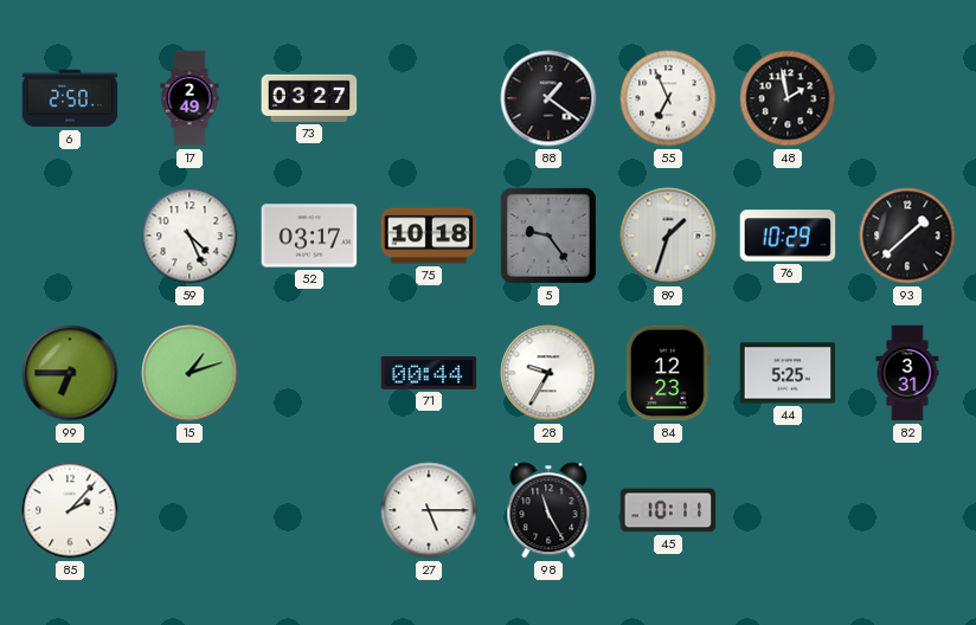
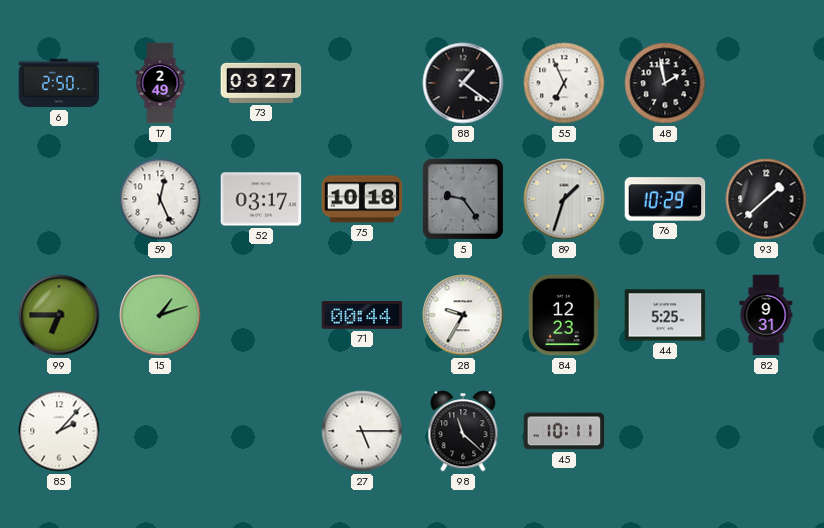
59: 4:26 -> 12:26 (160, 199)
82: 3:31 -> 9:31 (766, 315)
98: 11:25 -> 11:22 (463, 431)
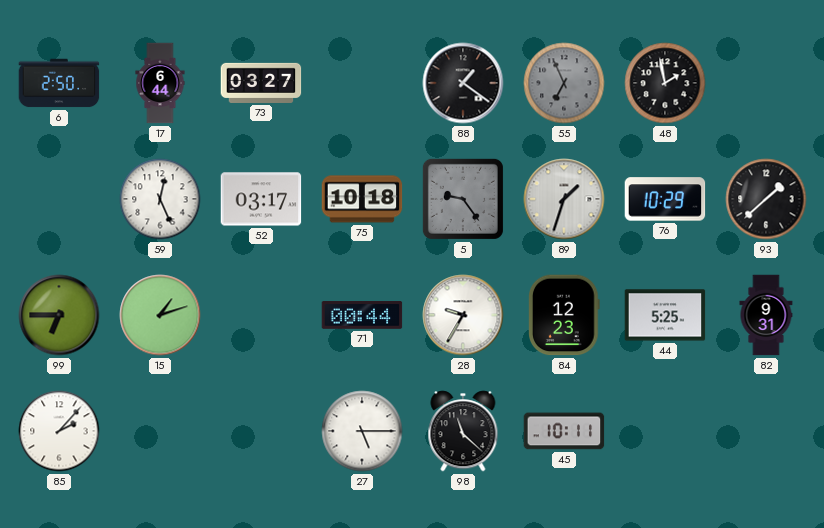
17: 2:49 -> 6:44 (160, 83)
55 dial: white -> grey (564, 83)
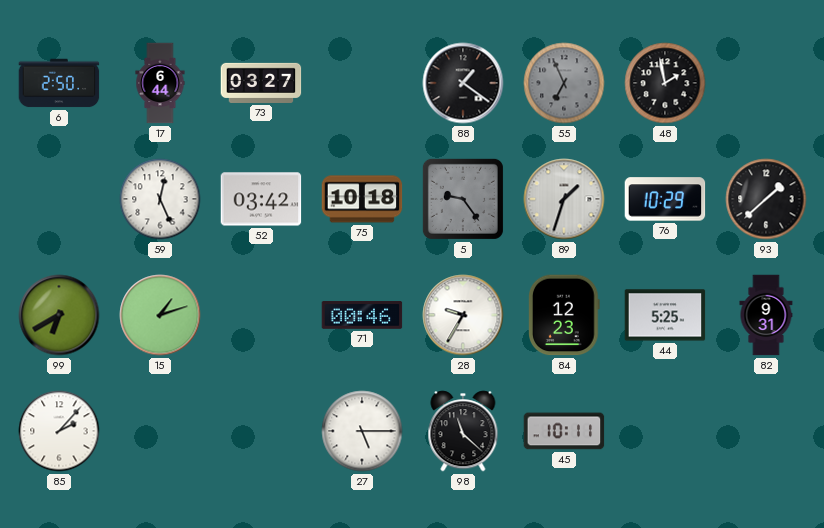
52: 03:17 -> 03:42 (261, 199)
99: 6:45 -> 6:40 (59, 315)
71: 00:44 -> 00:46 (362, 316)
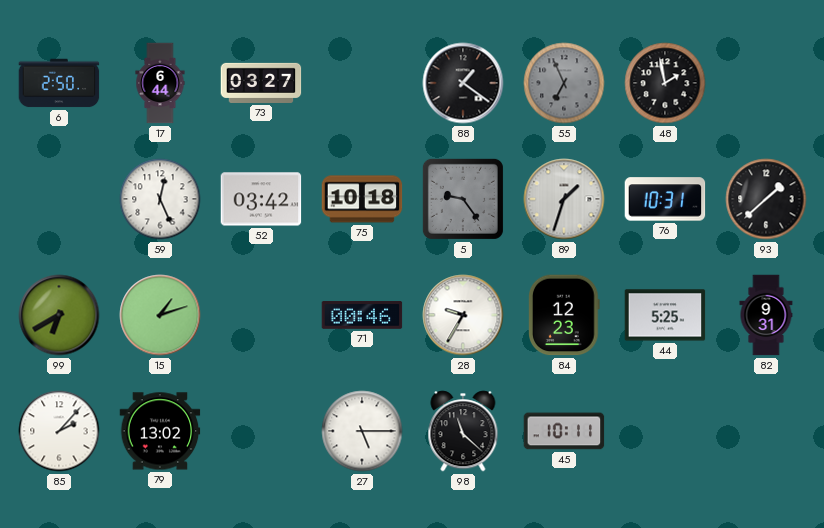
76: 10:29 -> 10:31 (665, 199)
79: none -> 13:02 (160, 431)
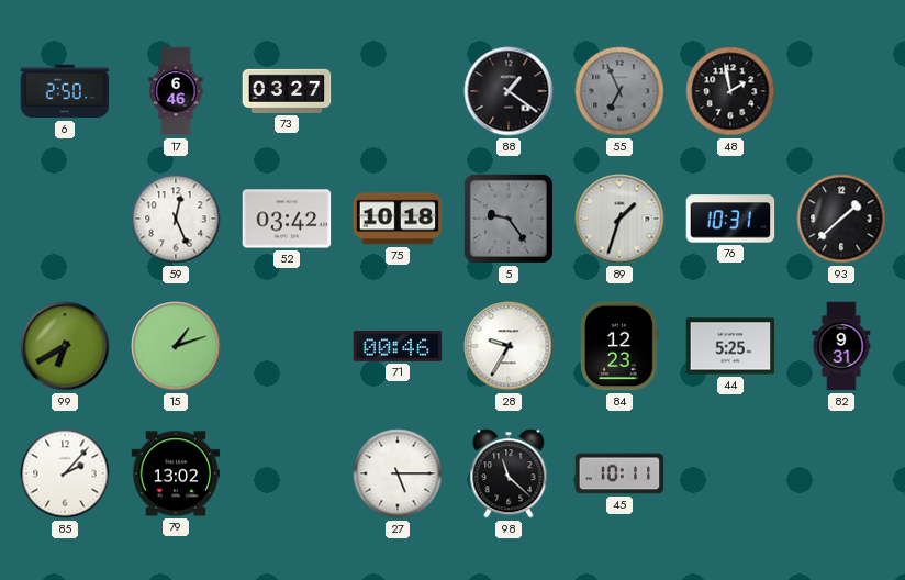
17: 6:44 -> 6:46 (176, 91)
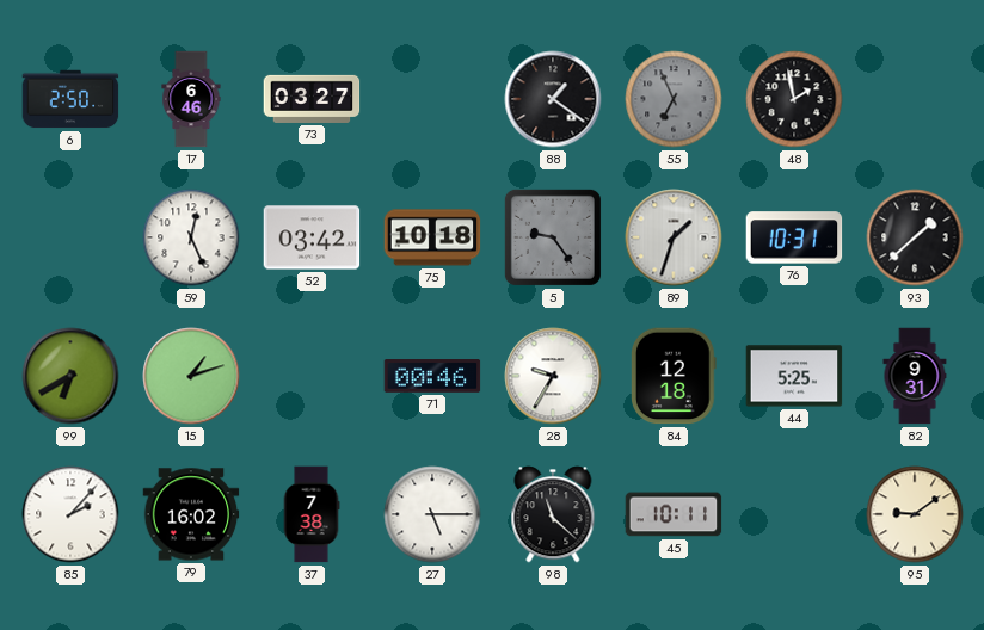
84: 12:23 -> 12:18 (675, 376)
79: 13:02 -> 16:02 (191, 514)
37: none -> 7:38 (312, 514)
95: none -> 9:09 (915, 514)
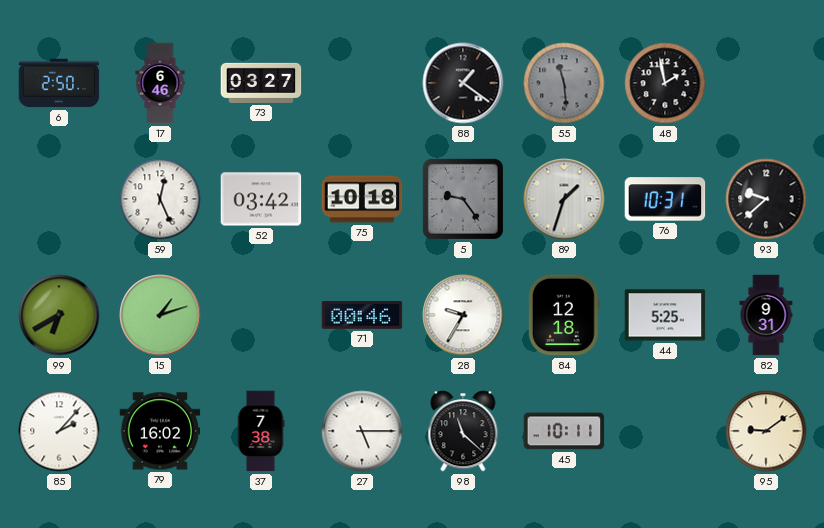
55: 6:56 -> 11:29 (564, 83)
93: 1:38 -> 9:38 (766, 199)
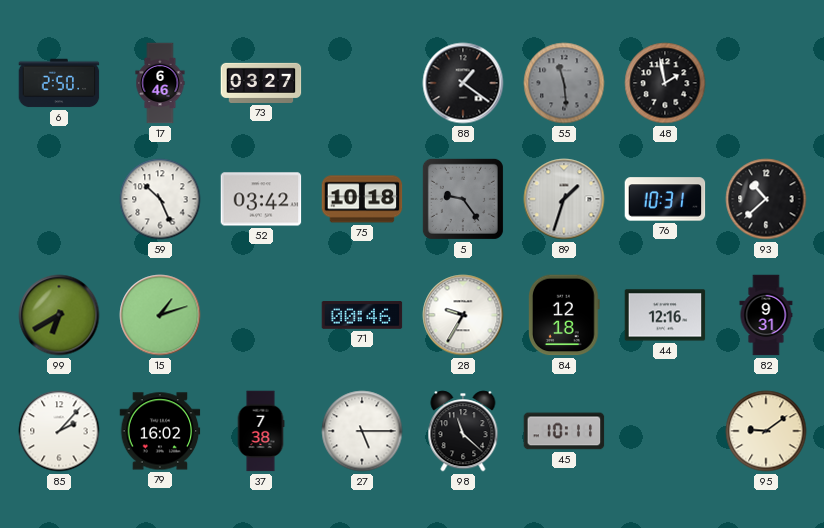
59: 12:26 -> 10:26 (160, 199)
93: 9:38 -> 10:38 (766, 199)
44: 5:25 -> 12:16 (665, 315)
